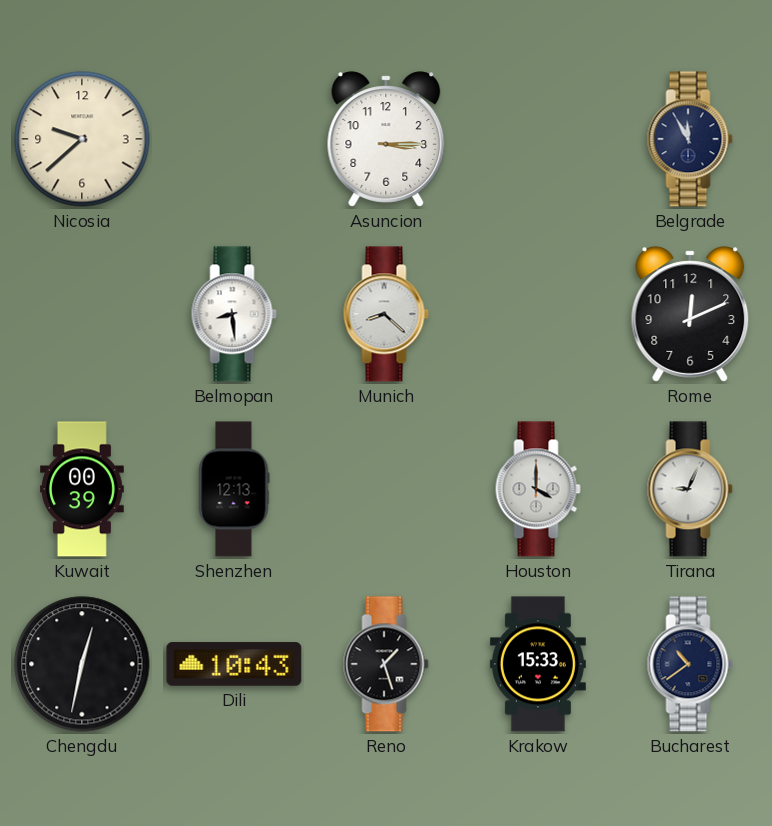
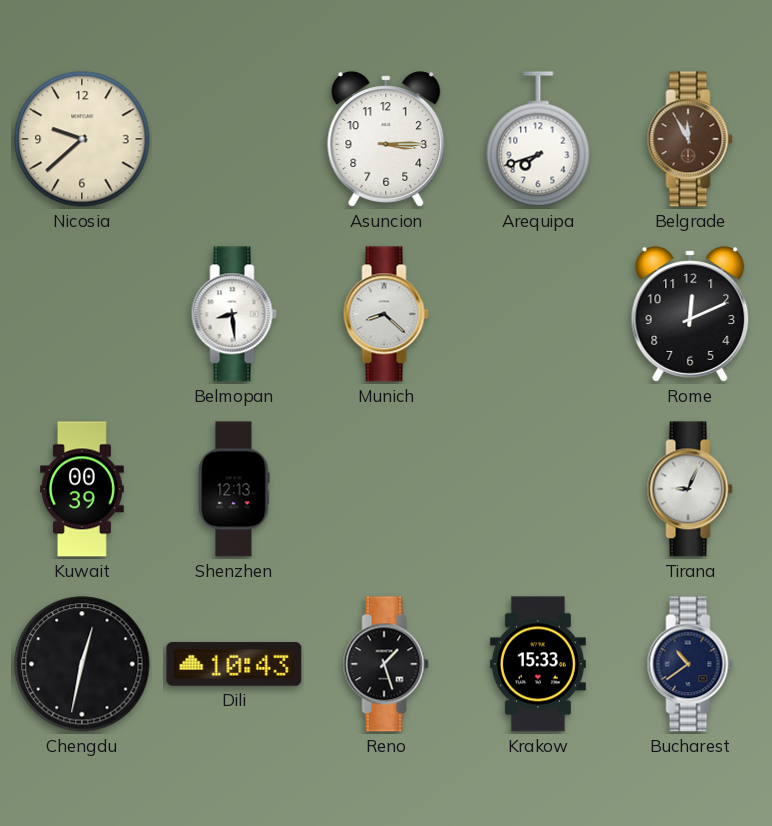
Arequipa: none -> 7:42 (538, 139)
Belgrade dial: navy -> brown (690, 139)
Houston: 4:00 -> none (538, 489)
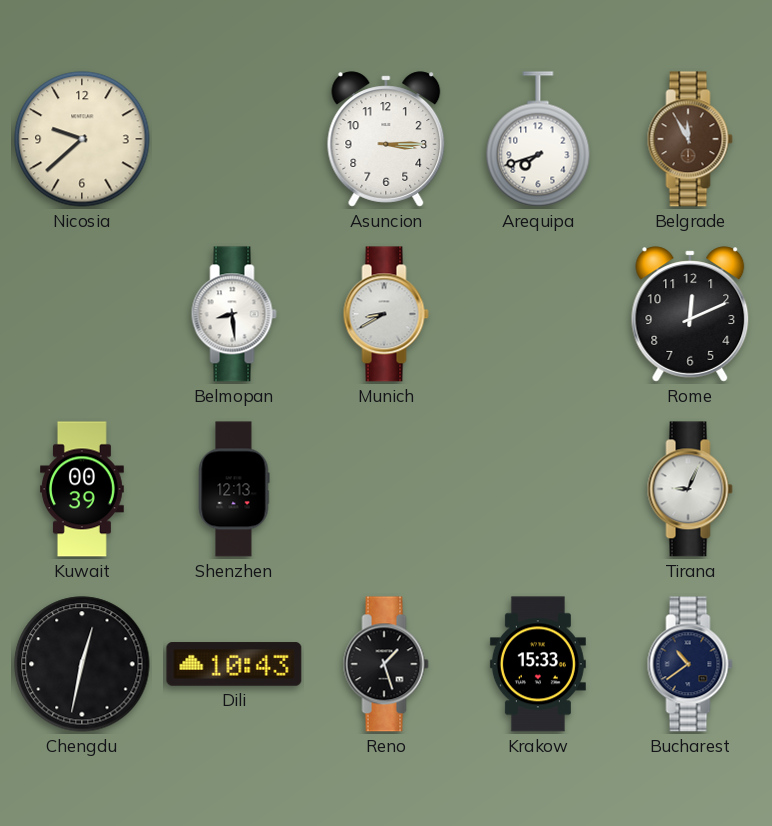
Munich: 8:22 -> 8:40 (386, 314)
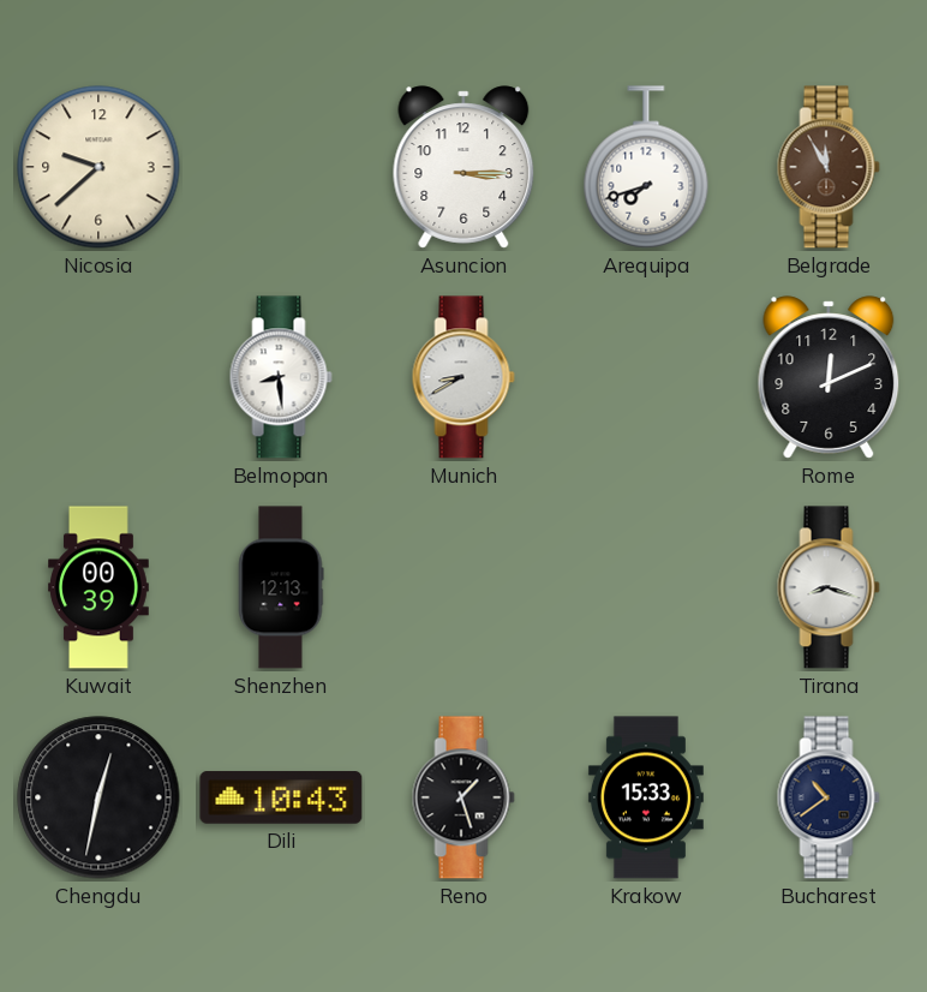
Tirana: 9:04 -> 8:18 (829, 587)
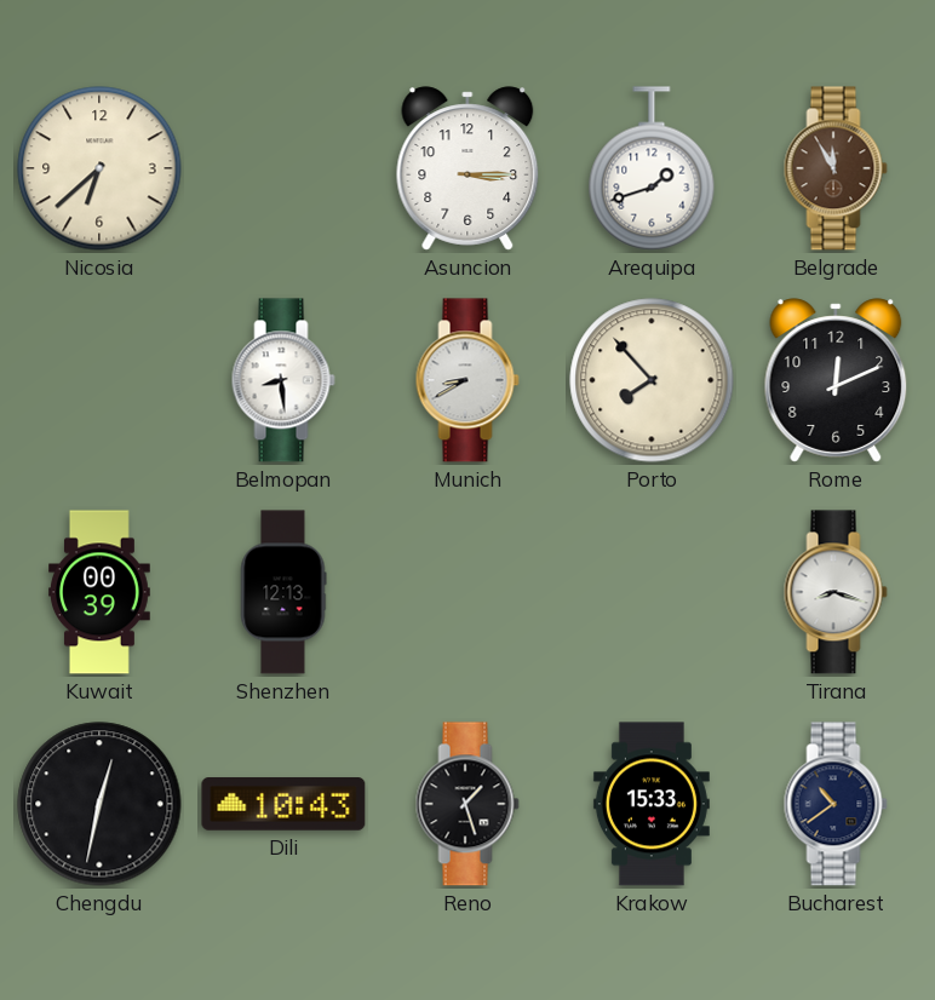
Nicosia: 9:38 -> 6:38 (99, 168)
Arequipa: 7:42 -> 1:42 (652, 168)
Porto: none -> 7:53 (652, 380)
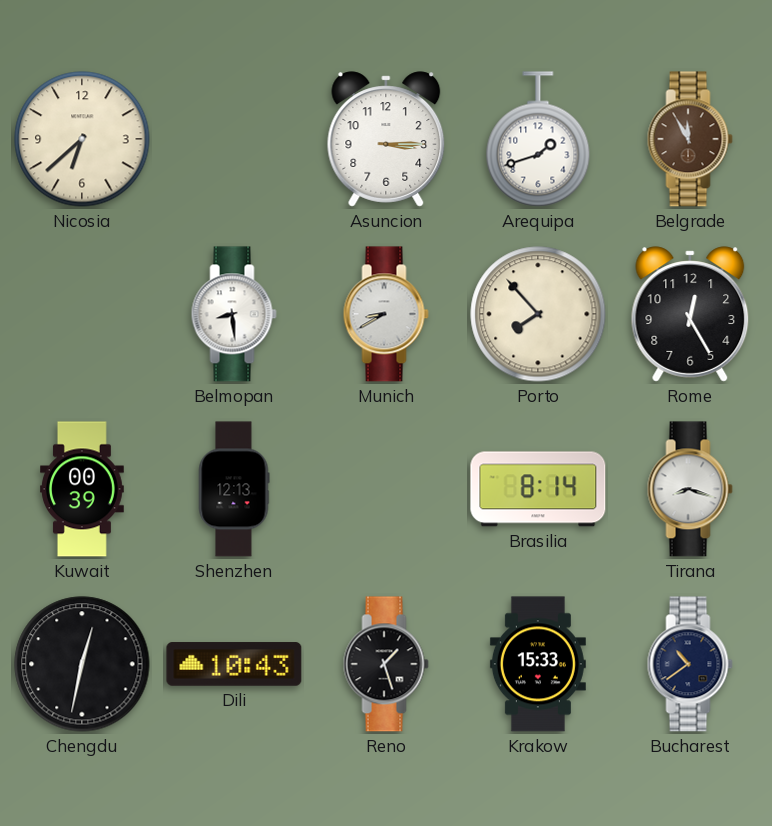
Rome: 12:11 -> 12:25 (690, 314)
Brasilia: none -> 8:14 (538, 489)
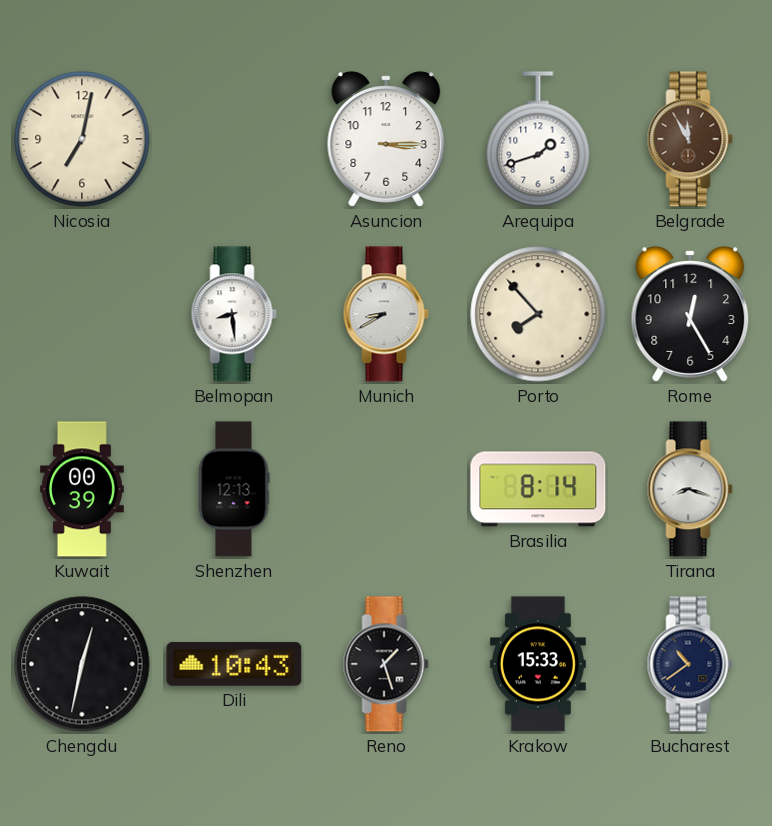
Nicosia: 6:38 -> 7:02 (82, 139)
